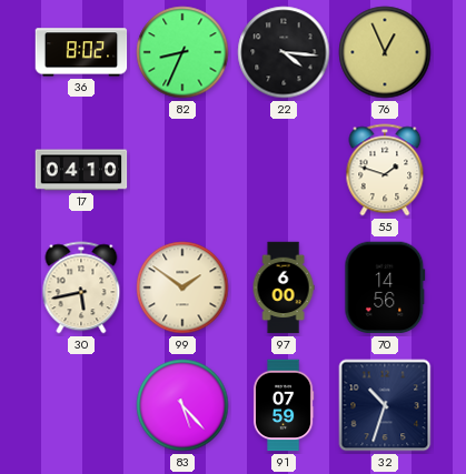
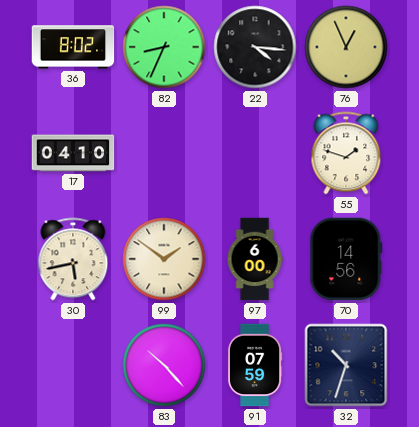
83: 5:23 -> 10:23 (164, 365)
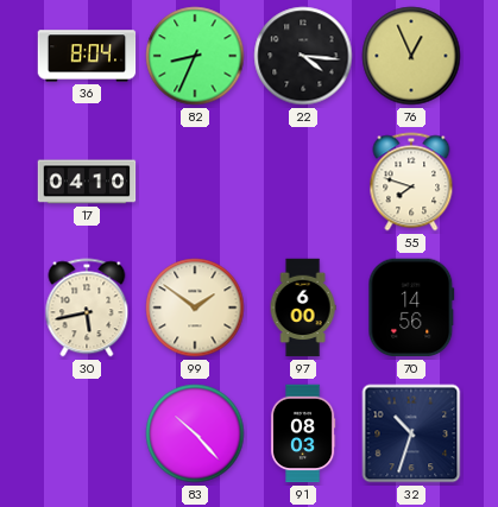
36: 8:02 -> 8:04 (87, 56)
55: 1:48 -> 7:48 (411, 182)
91: 07:59 -> 08:03 (303, 433)
